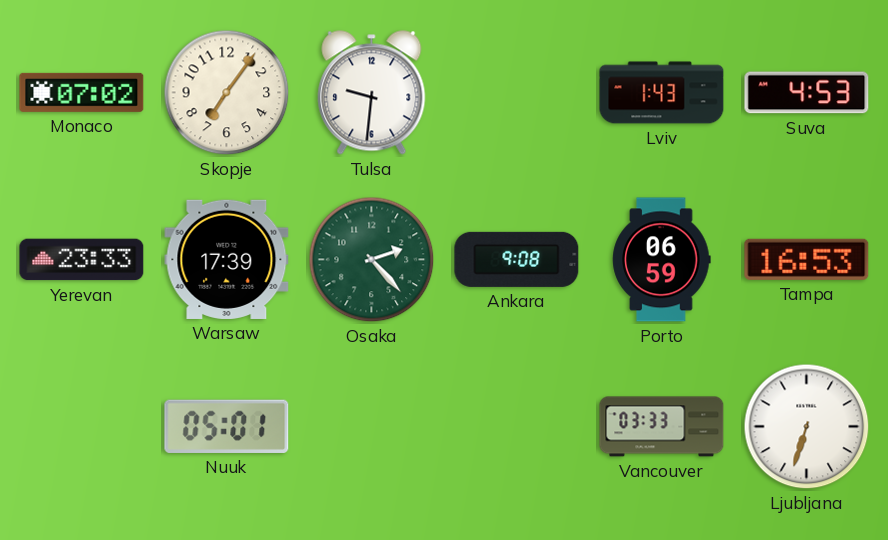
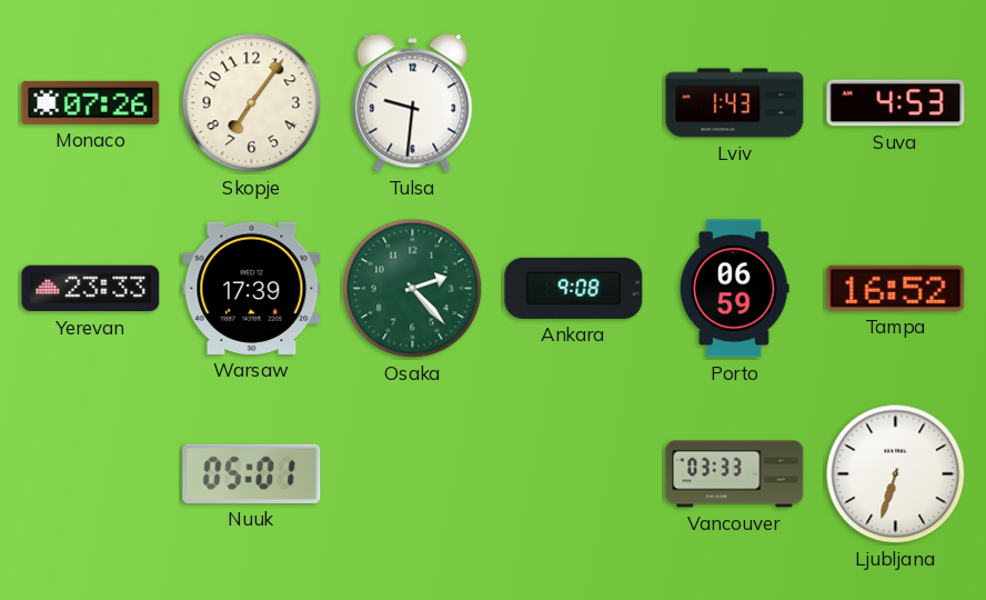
Monaco: 07:02 -> 07:26 (91, 102)
Tampa: 16:53 -> 16:52 (896, 288)
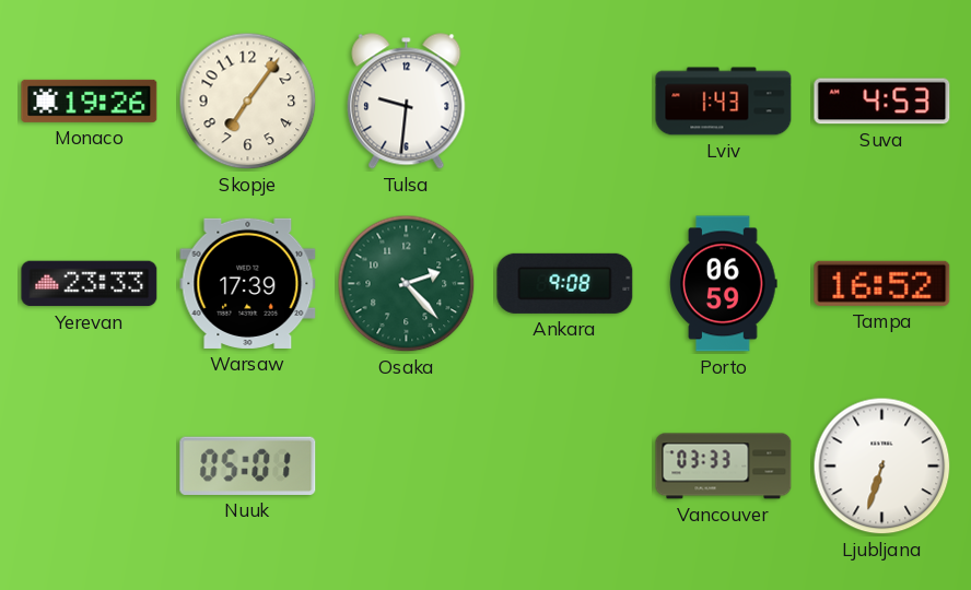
Monaco: 07:26 -> 19:26 (90, 101)
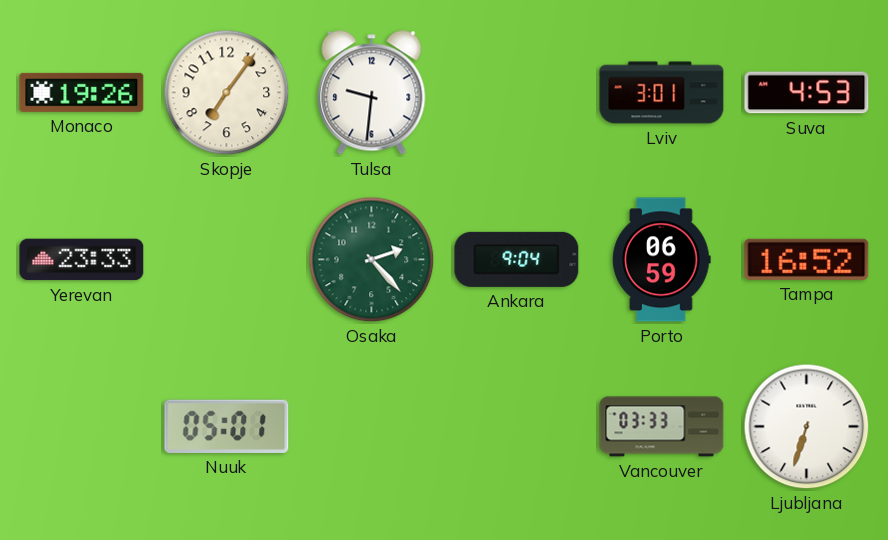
Lviv: 1:43 -> 3:01 (662, 93)
Warsaw: 17:39 -> none (248, 283)
Ankara: 9:08 -> 9:04 (517, 259)
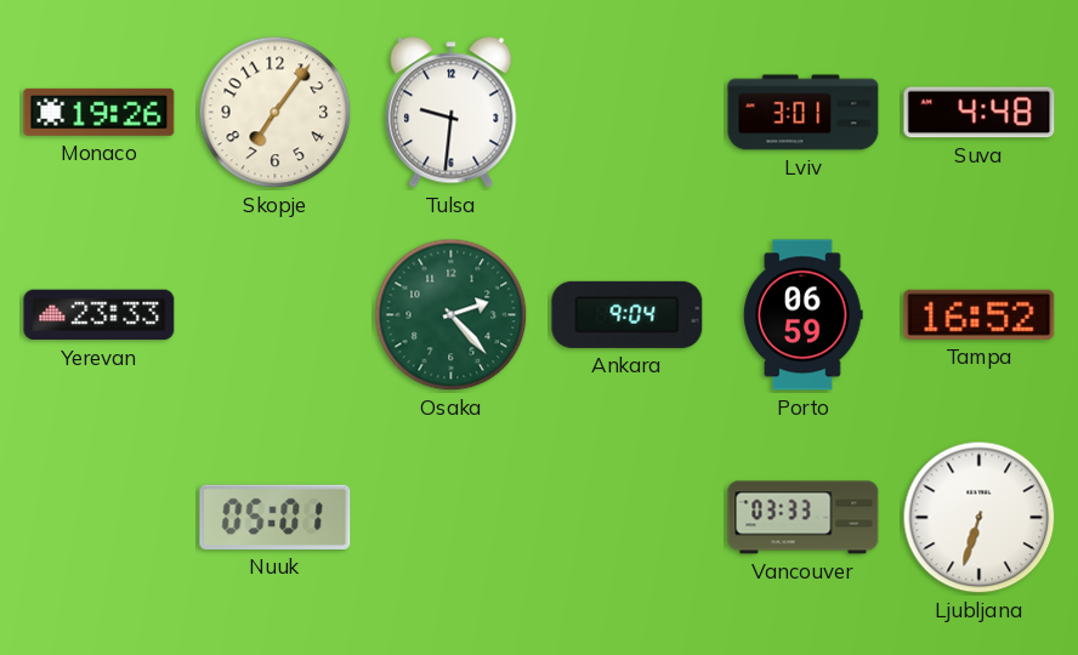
Suva: 4:53 -> 4:48 (980, 113)
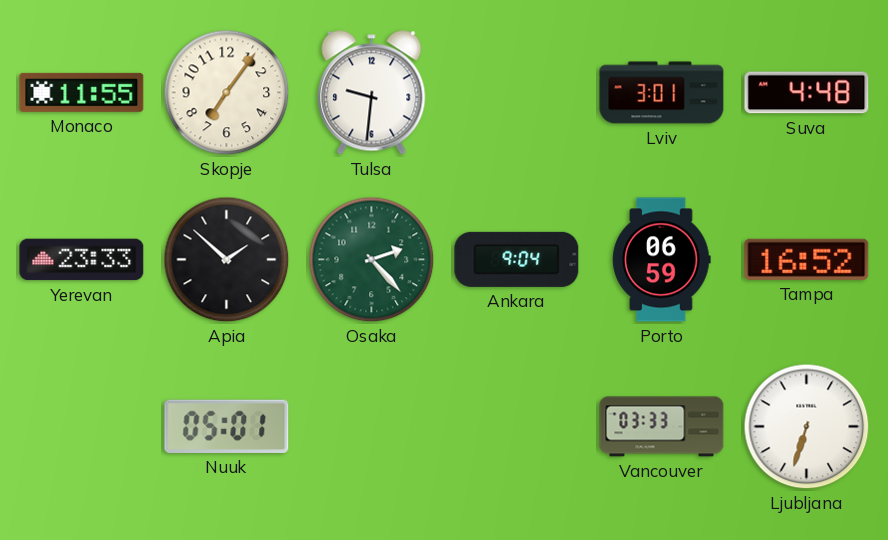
Monaco: 19:26 -> 11:55 (82, 92)
Apia: none -> 1:52 (227, 260)
